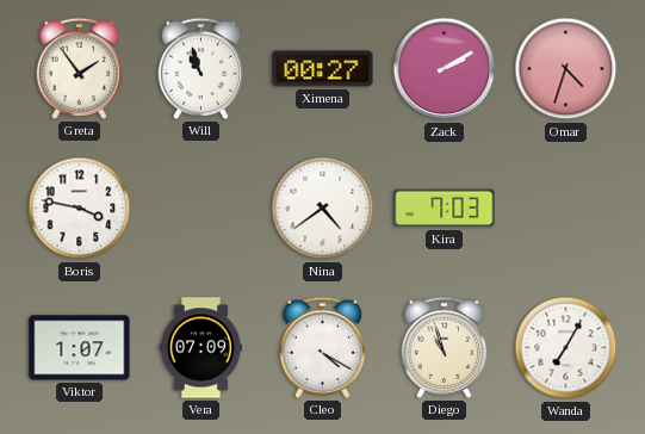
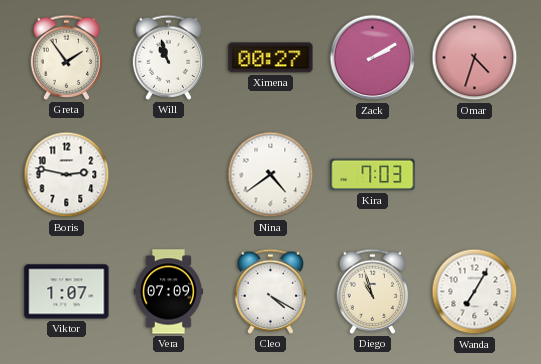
Boris: 3:47 -> 2:47 (67, 175)
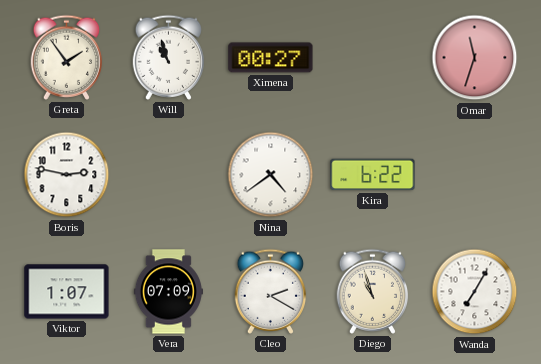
Zack: 2:10 -> none (373, 58)
Omar: 4:33 -> 11:33 (475, 58)
Kira: 7:03 -> 6:22 (373, 175)
Cleo: 4:20 -> 2:20 (271, 291)
